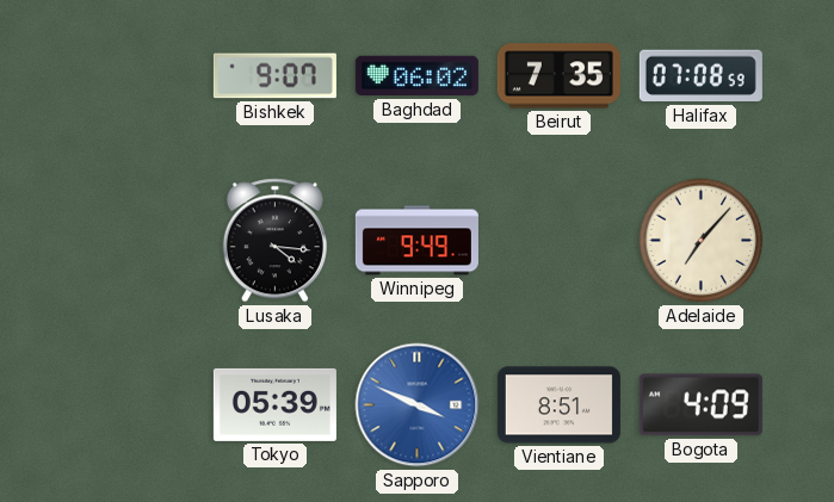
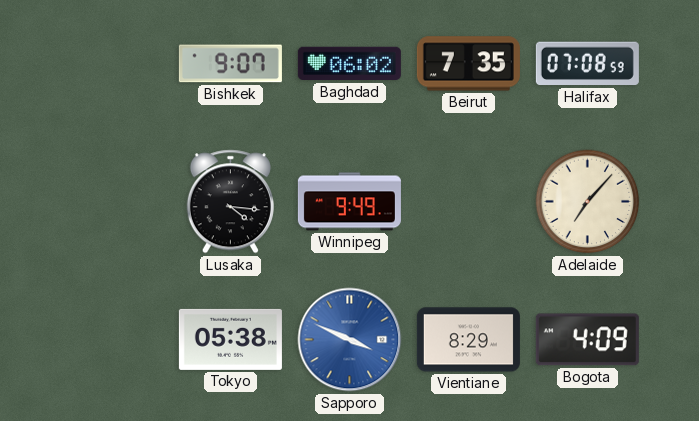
Tokyo: 05:39 -> 05:38 (230, 339)
Vientiane: 8:51 -> 8:29 (468, 340)
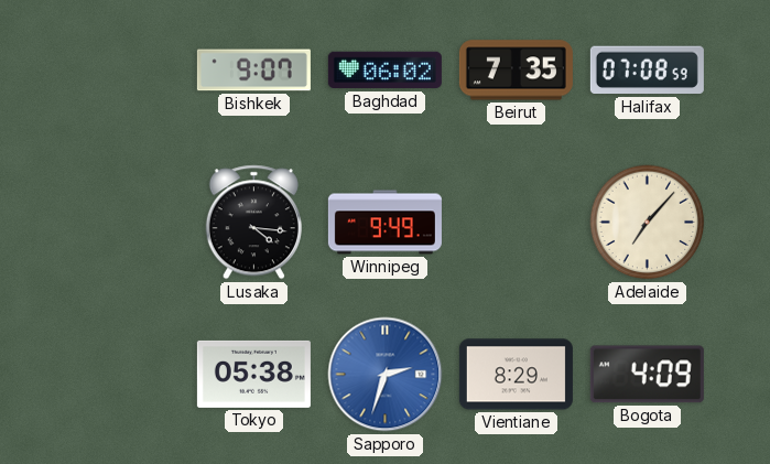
Sapporo: 3:49 -> 2:33 (386, 375)
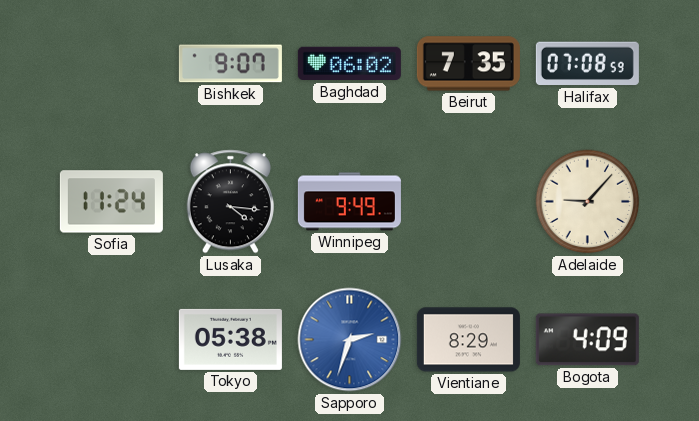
Sofia: none -> 11:24 (111, 202)
Adelaide: 7:07 -> 9:07 (588, 202)
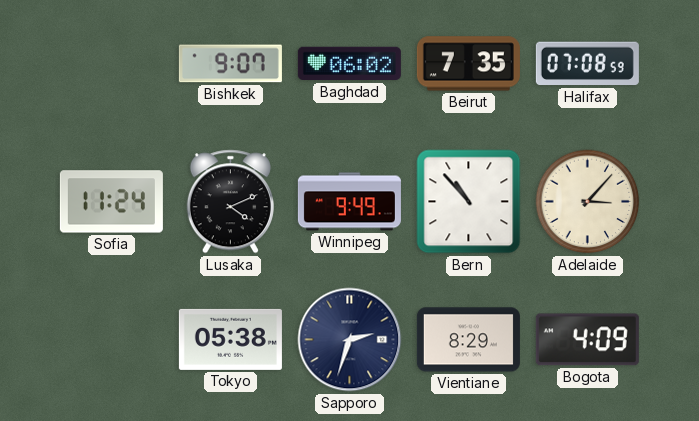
Lusaka: 4:16 -> 4:11 (230, 202)
Bern: none -> 10:53 (469, 202)
Adelaide: 9:07 -> 3:07 (588, 202)
Sapporo dial: blue -> navy (350, 340)
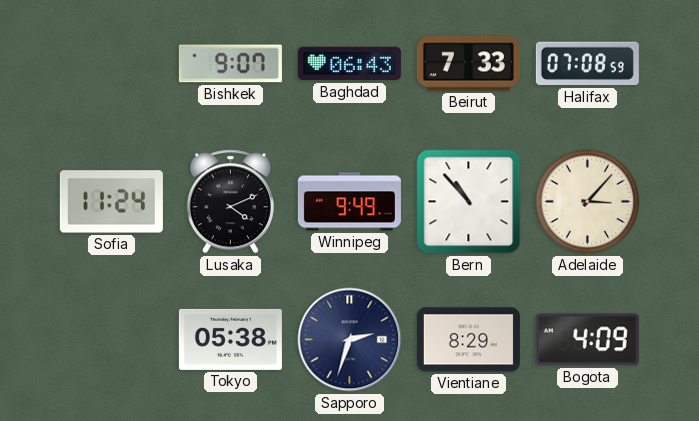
Baghdad: 06:02 -> 06:43 (349, 64)
Beirut: 7:35 -> 7:33 (468, 64)
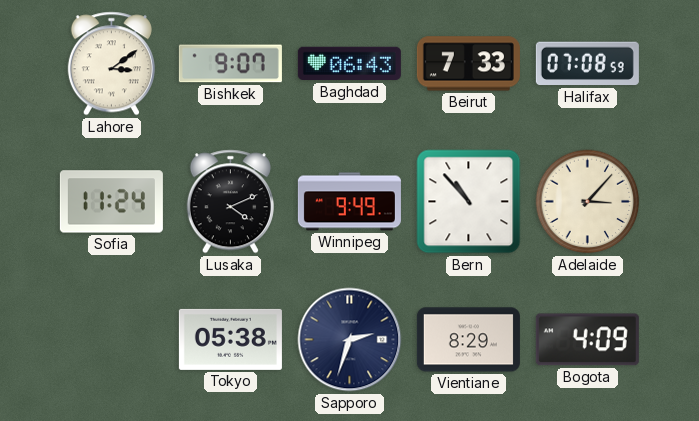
Lahore: none -> 3:09 (111, 64)
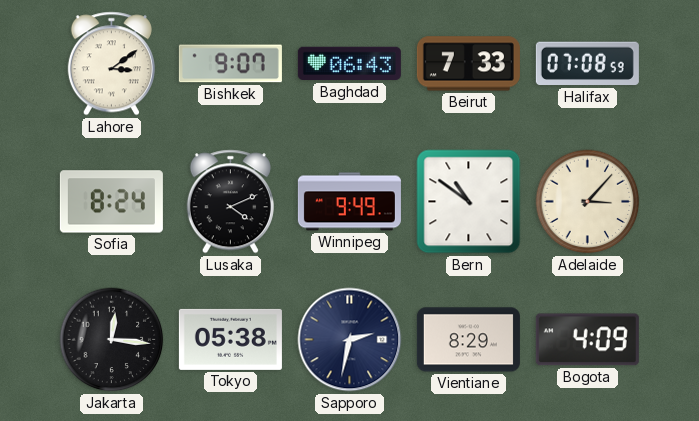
Sofia: 11:24 -> 8:24 (111, 202)
Bern: 10:53 -> 10:51 (469, 202)
Jakarta: none -> 12:16 (112, 340)
Sapporo: 2:33 -> 2:32 (350, 340)
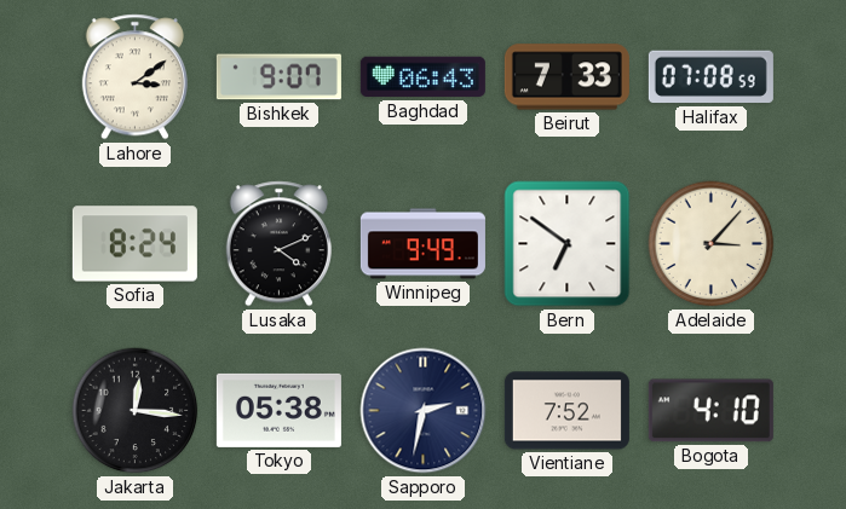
Bern: 10:51 -> 6:51 (568, 244)
Vientiane: 8:29 -> 7:52 (566, 411)
Bogota: 4:09 -> 4:10 (710, 411)
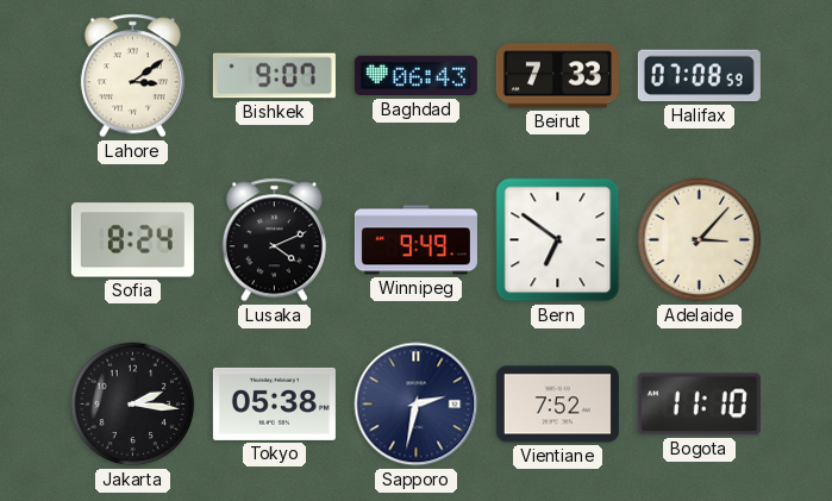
Jakarta: 12:16 -> 2:16 (133, 405)
Bogota: 4:10 -> 11:10 (699, 405)
